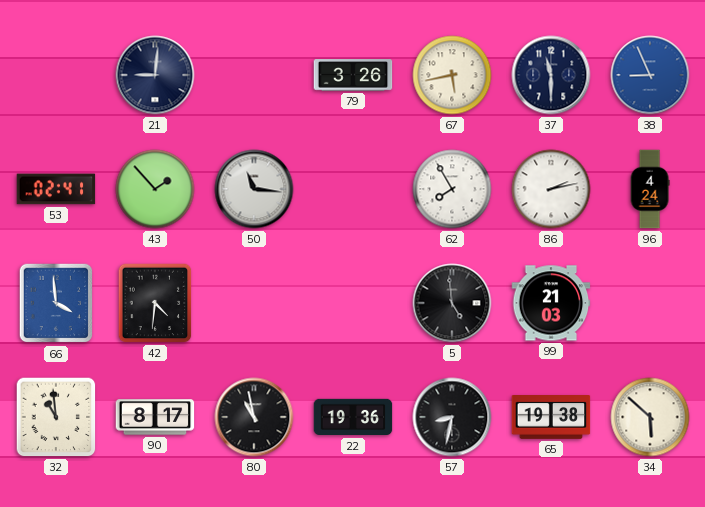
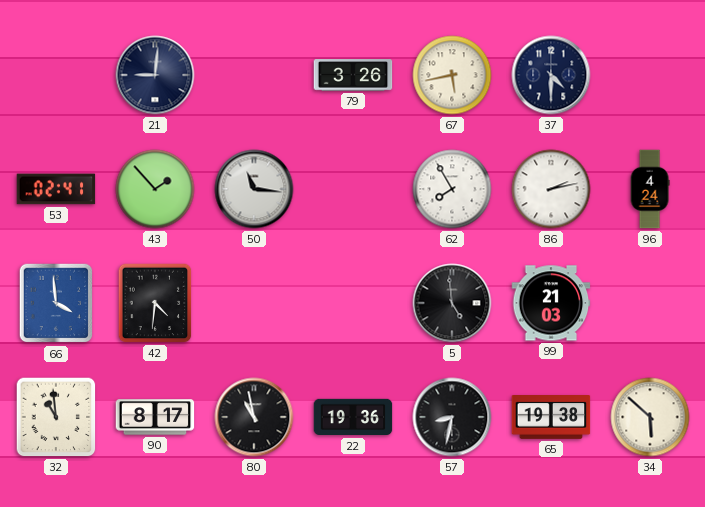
37: 11:30 -> 4:30 (551, 75)
38: 8:56 -> none (650, 75)
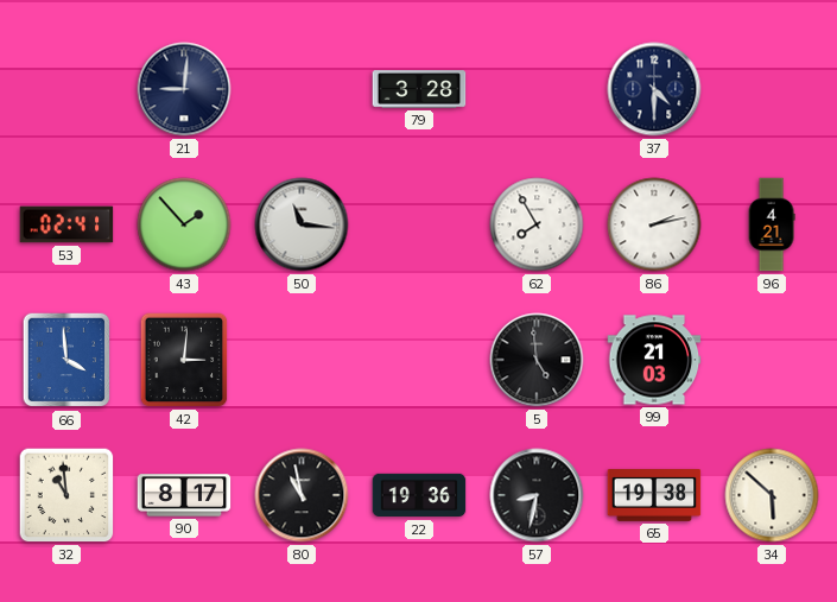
79: 3:26 -> 3:28 (419, 89)
67: 5:43 -> none (452, 75)
96: 4:24 -> 4:21 (772, 224)
42: 4:31 -> 3:01 (184, 360)
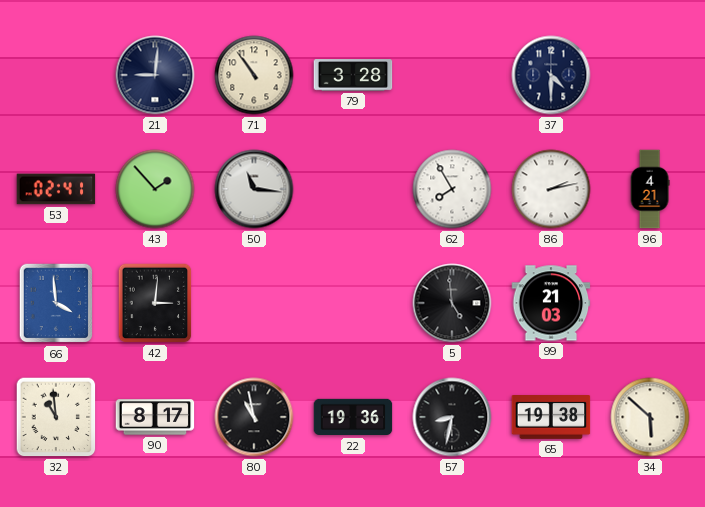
71: none -> 10:54 (254, 75)
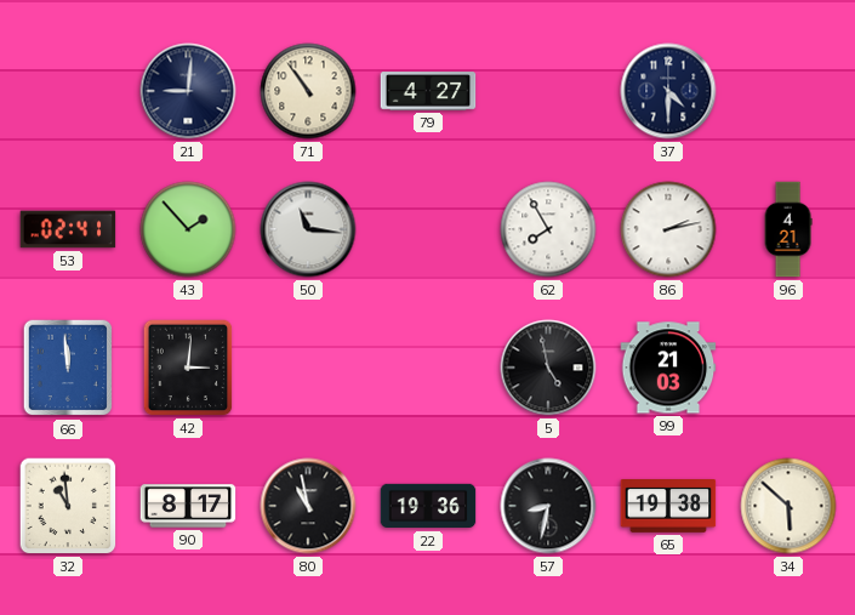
79: 3:28 -> 4:27 (428, 91)
66: 3:59 -> 11:59 (68, 368)
5: 4:59 -> 4:58 (548, 368)
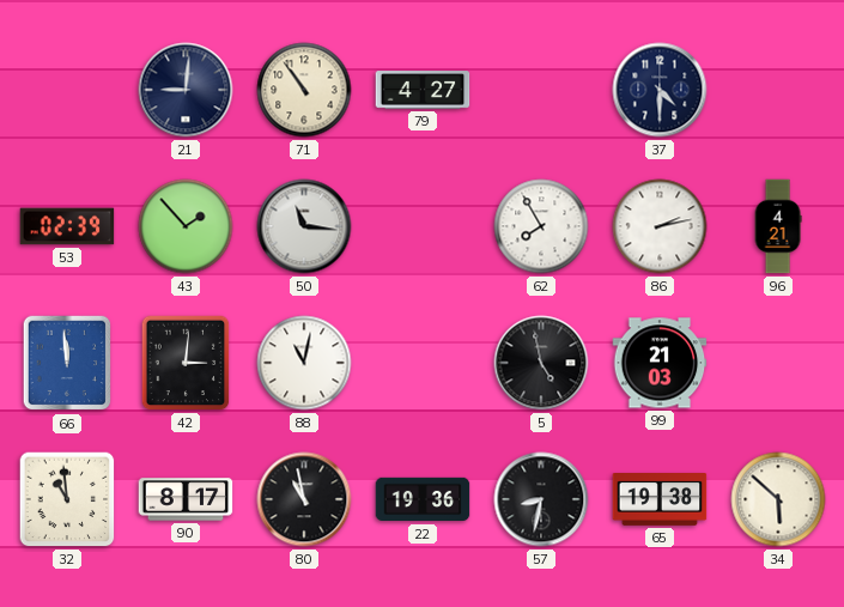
53: 02:41 -> 02:39 (67, 226)
88: none -> 11:02 (304, 363)
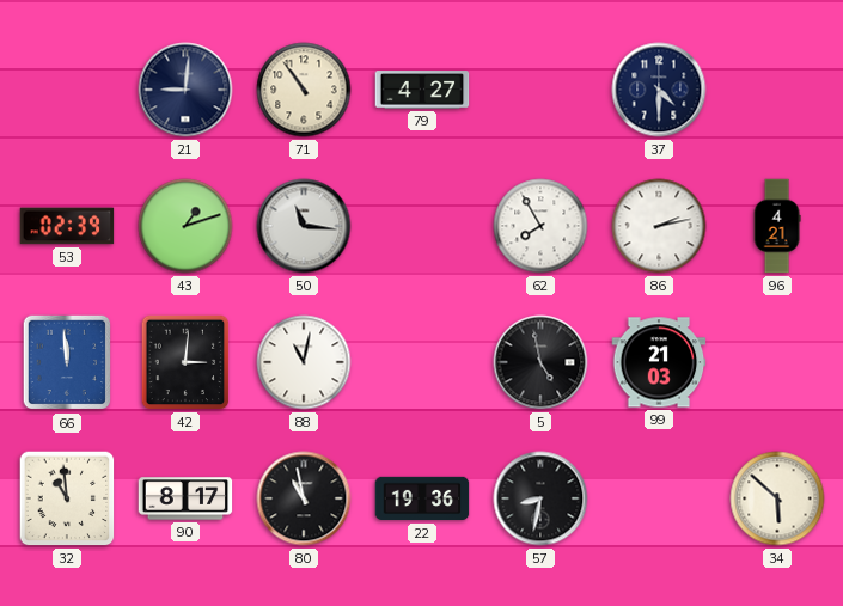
43: 1:53 -> 1:12 (185, 226)
65: 19:38 -> none (660, 500)
